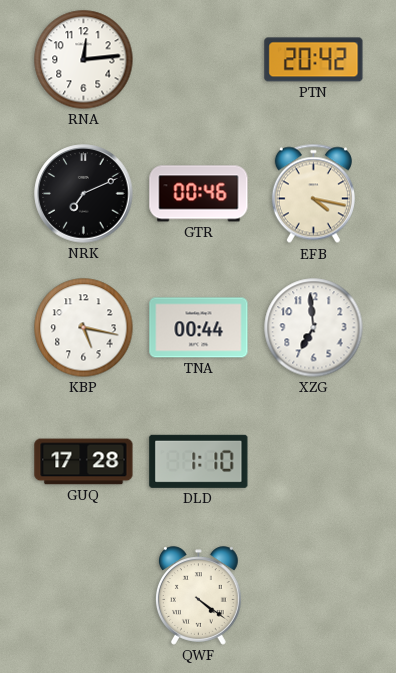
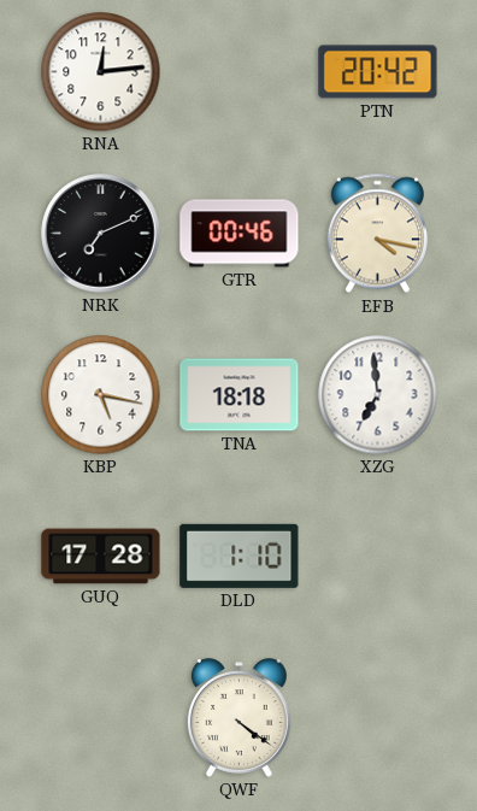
TNA: 00:44 -> 18:18 (240, 395)
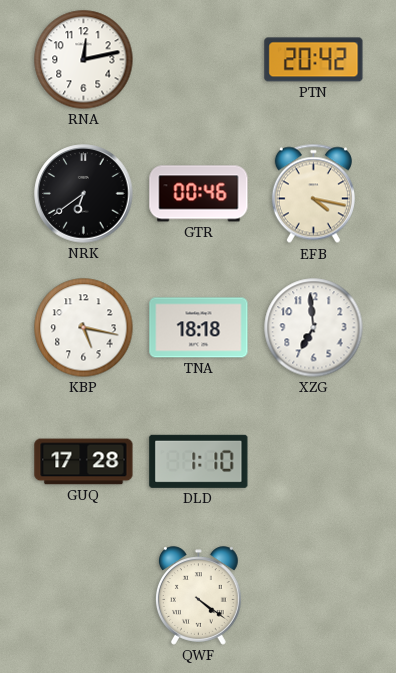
RNA: 12:14 -> 12:13 (84, 60)
NRK: 7:11 -> 6:39 (84, 194)
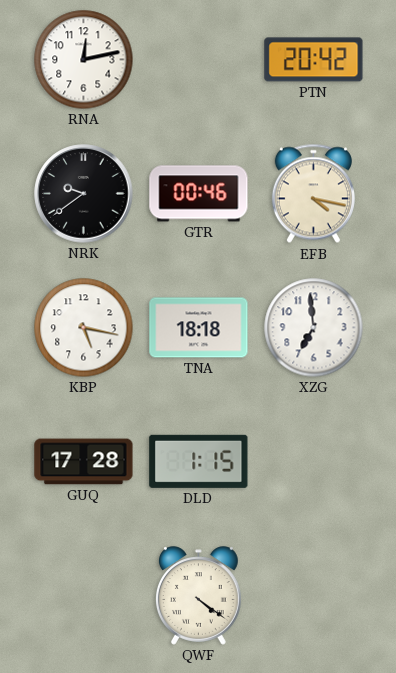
NRK: 6:39 -> 9:39 (84, 194)
DLD: 1:10 -> 1:15 (199, 461)
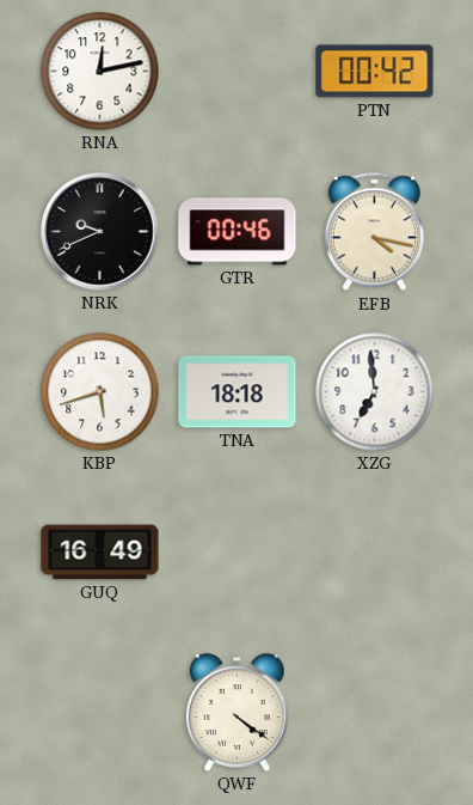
PTN: 20:42 -> 00:42 (375, 72)
NRK: 9:39 -> 9:41 (100, 232)
KBP: 5:17 -> 5:42 (100, 392)
GUQ: 17:28 -> 16:49 (100, 553)
DLD: 1:15 -> none (199, 461)
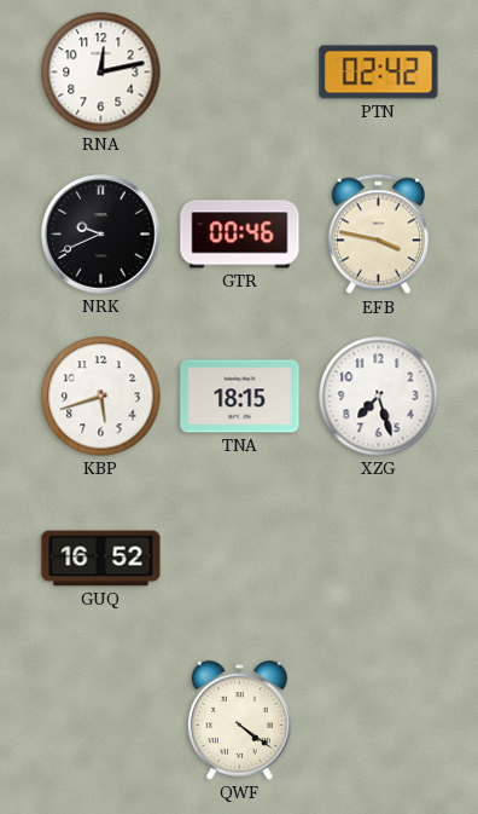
PTN: 00:42 -> 02:42 (379, 73)
EFB: 4:17 -> 3:47 (378, 235)
TNA: 18:18 -> 18:15 (240, 397)
XZG: 6:59 -> 7:27 (379, 397)
GUQ: 16:49 -> 16:52 (101, 559)
